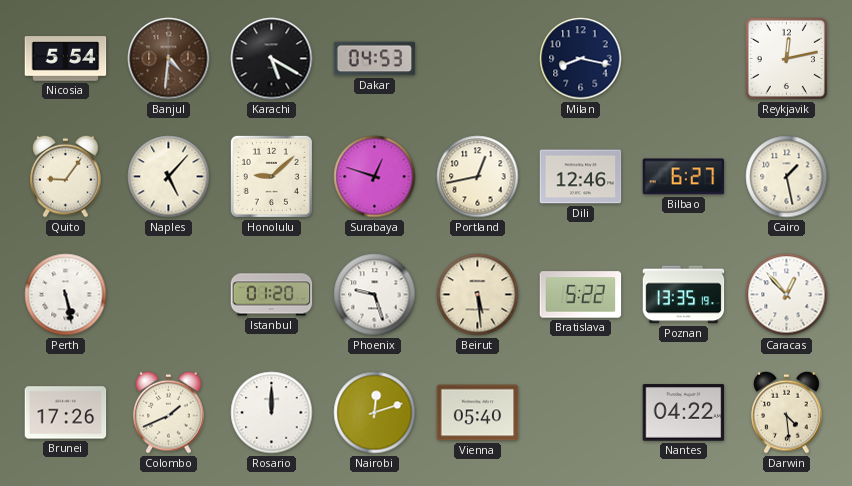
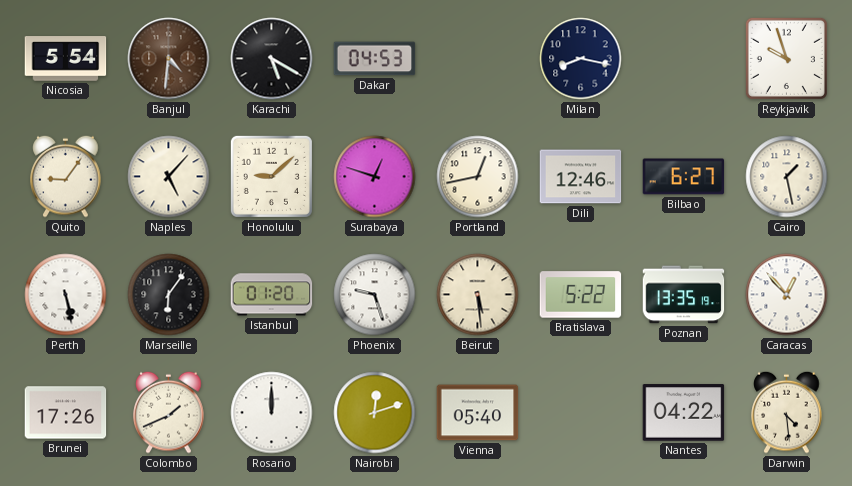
Reykjavik: 12:13 -> 9:57 (786, 58)
Marseille: none -> 6:06 (169, 295)
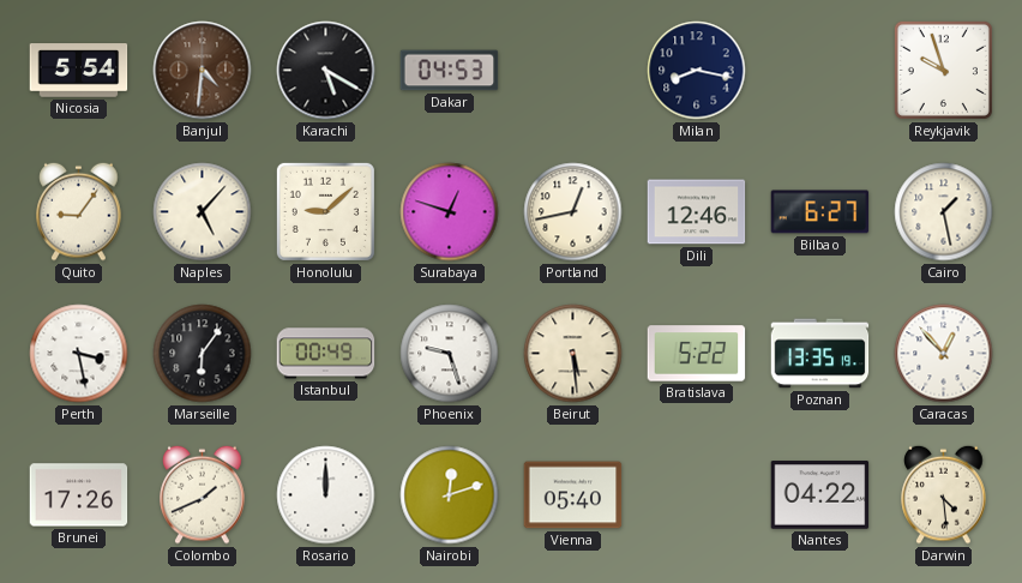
Perth: 5:28 -> 3:28 (79, 354)
Istanbul: 01:20 -> 00:49 (326, 354)
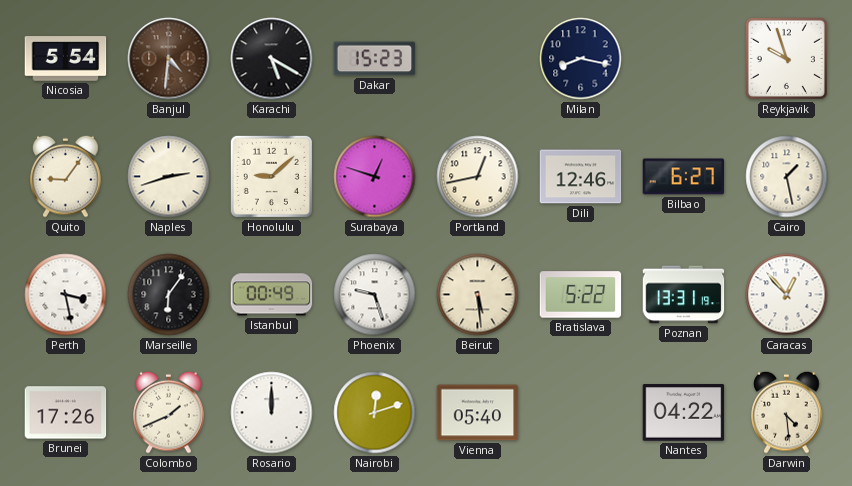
Dakar: 04:53 -> 15:23 (375, 59)
Naples: 5:07 -> 2:42 (169, 177)
Poznan: 13:35 -> 13:31 (684, 295)
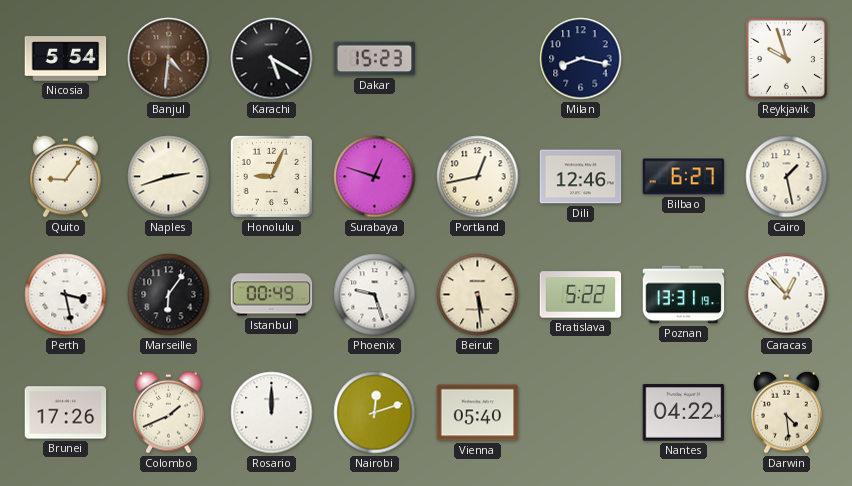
Honolulu: 9:08 -> 9:04 (271, 176)
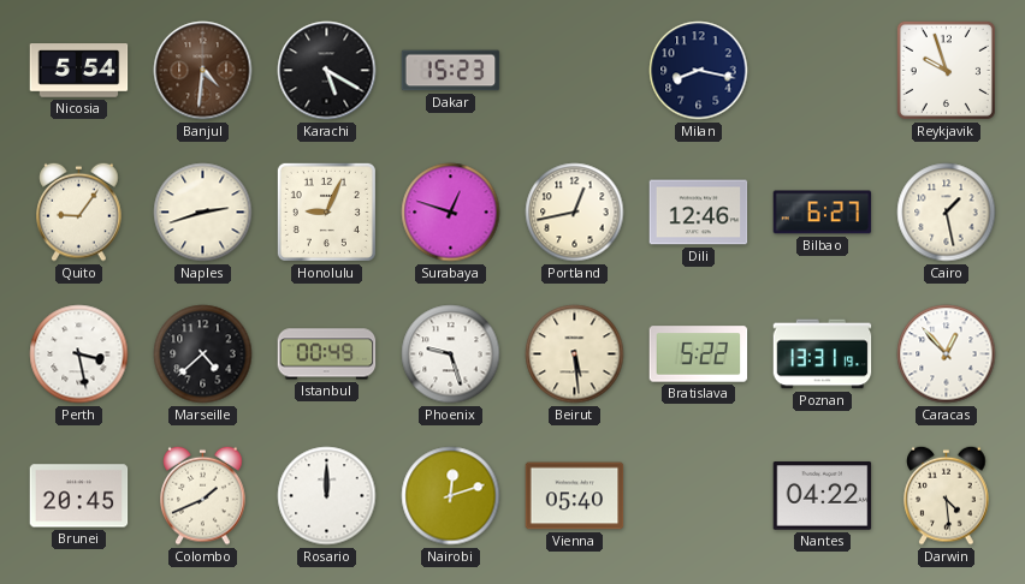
Marseille: 6:06 -> 4:38 (203, 354)
Brunei: 17:26 -> 20:45 (79, 496)
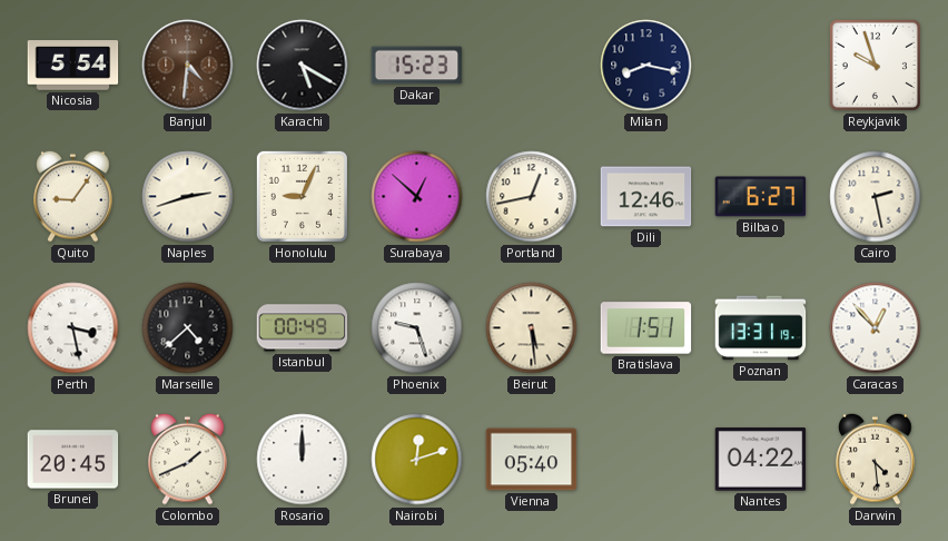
Surabaya: 12:48 -> 12:52 (417, 197)
Cairo: 1:28 -> 2:28 (876, 197)
Bratislava: 5:22 -> 1:51 (646, 328)
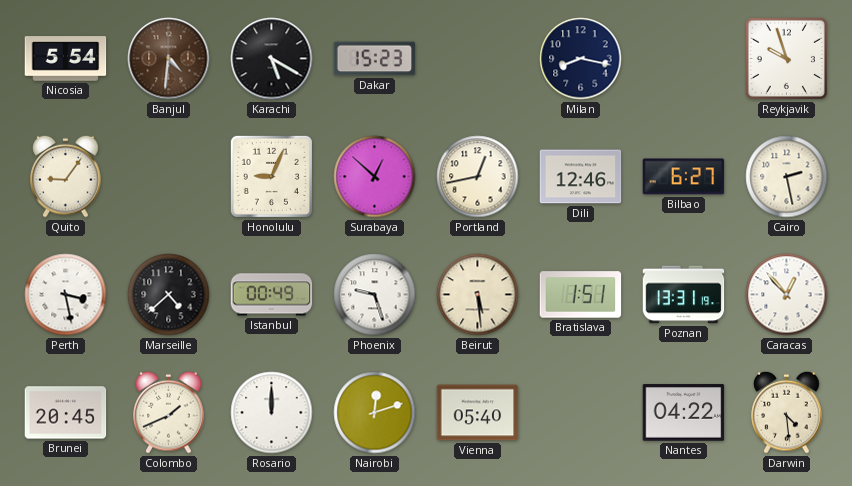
Naples: 2:42 -> none (188, 197)
